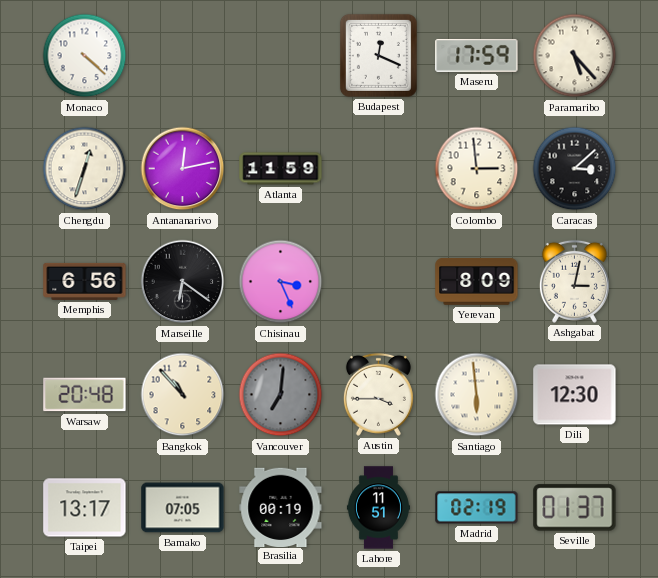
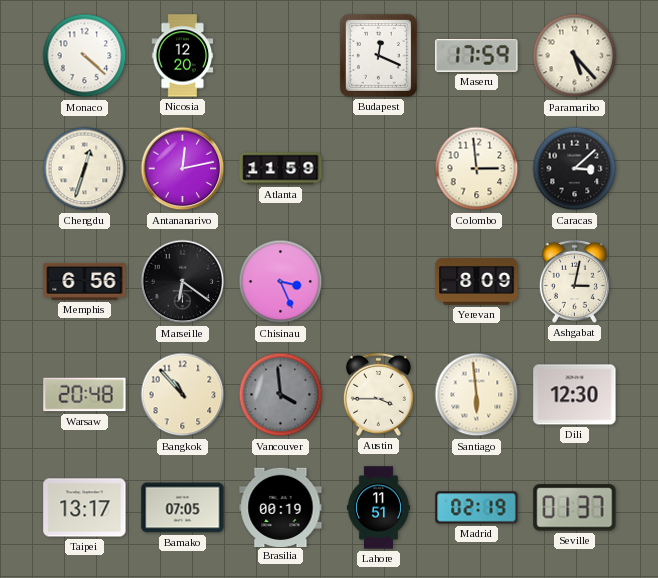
Nicosia: none -> 12:20 (183, 56)
Vancouver: 7:01 -> 3:59 (281, 395)
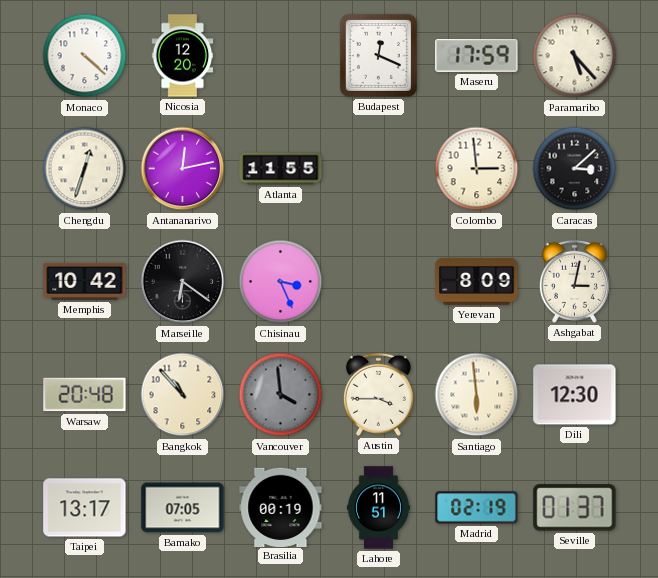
Atlanta: 11:59 -> 11:55 (281, 169)
Memphis: 6:56 -> 10:42 (85, 281)
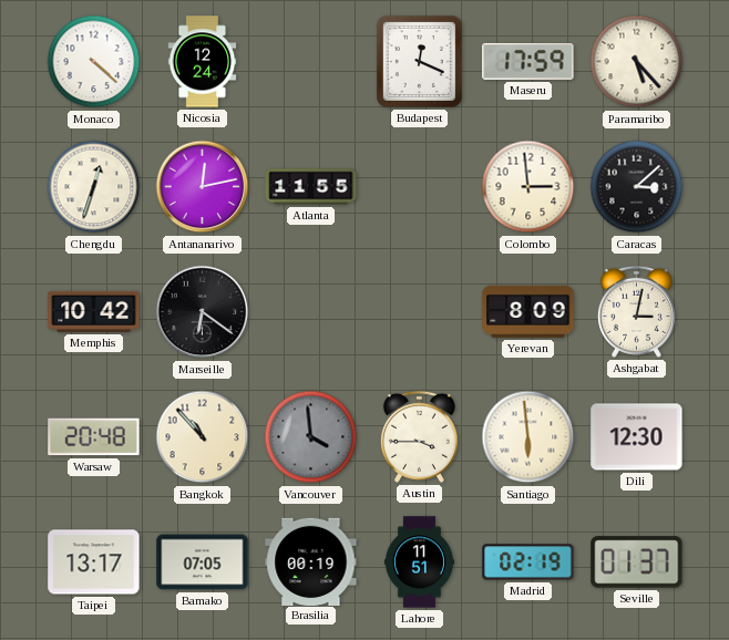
Nicosia: 12:20 -> 12:24 (203, 62)
Chisinau: 3:26 -> none (281, 282)
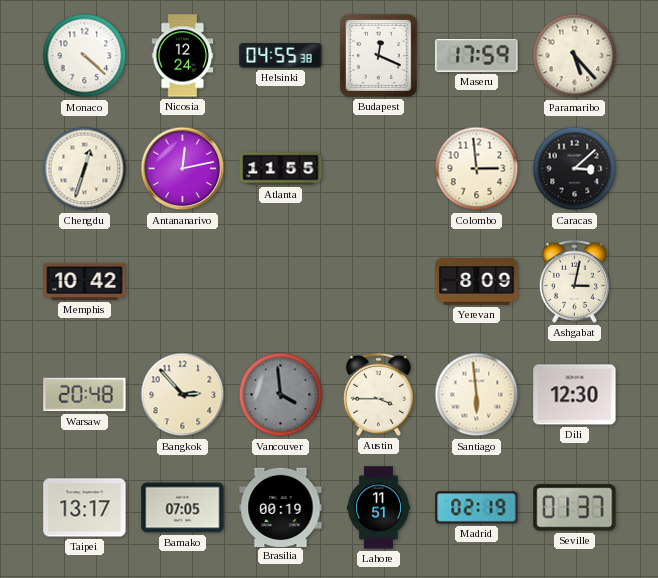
Helsinki: none -> 04:55 (281, 56)
Marseille: 6:21 -> none (203, 312)
Bangkok: 10:53 -> 2:53 (183, 395)
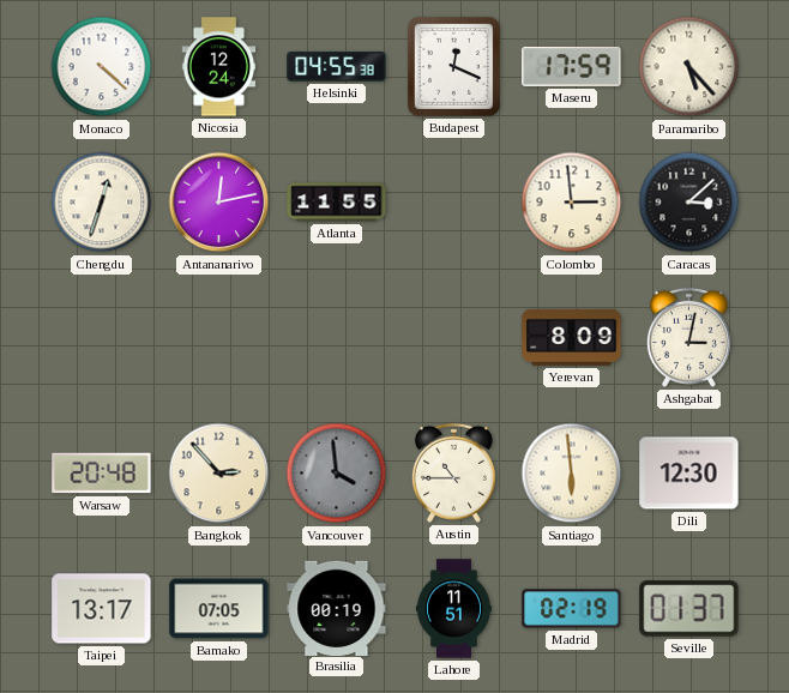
Memphis: 10:42 -> none (85, 281)
Austin: 3:45 -> 10:45 (453, 472)
